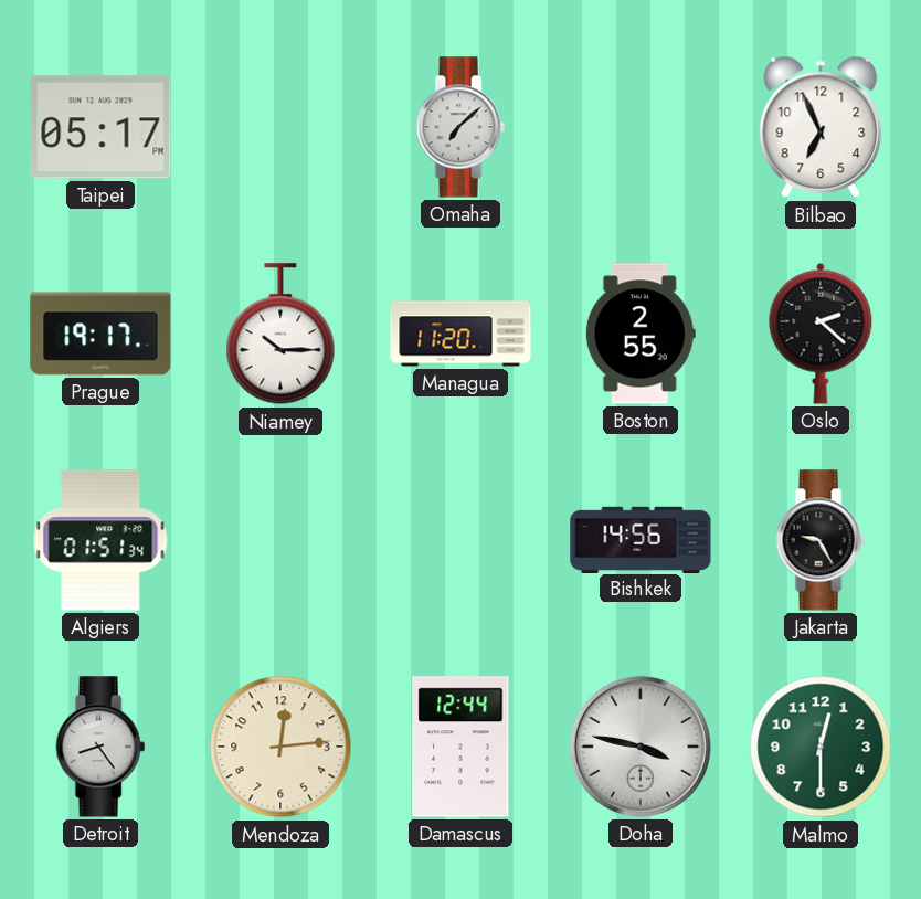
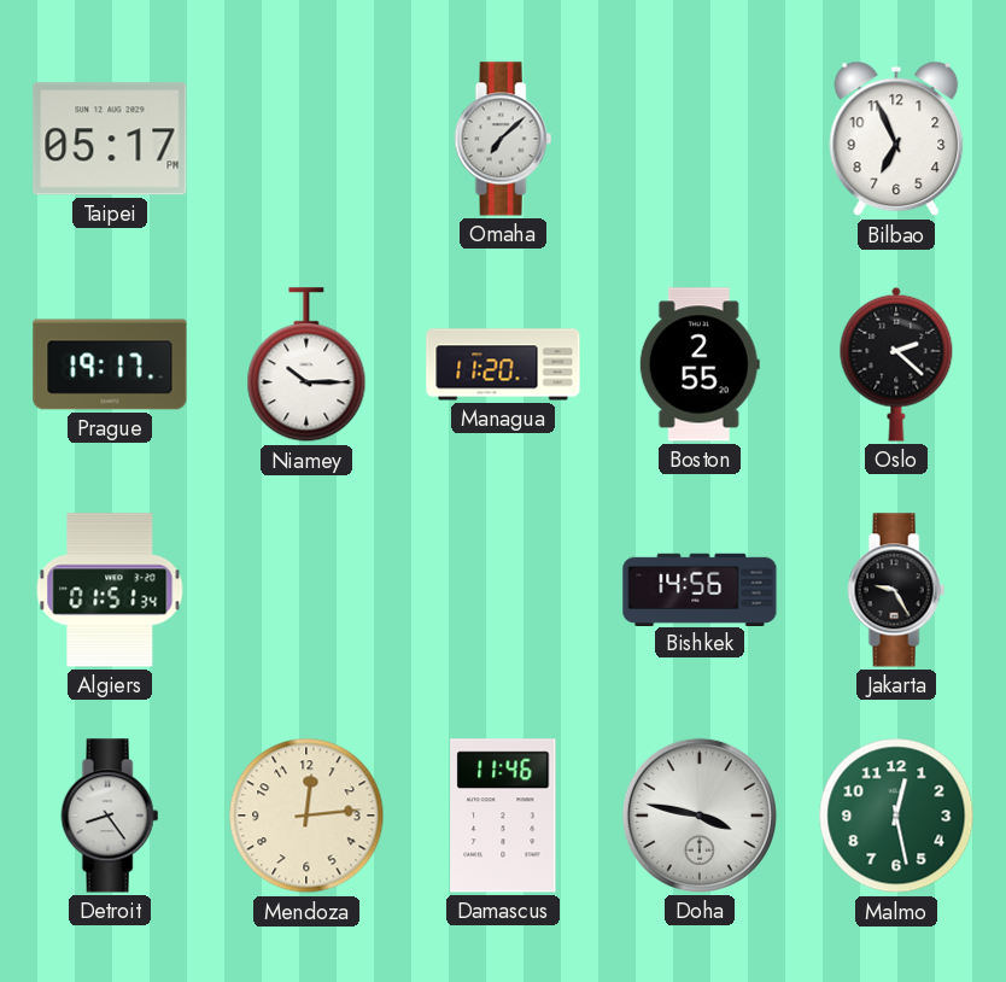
Damascus: 12:44 -> 11:46 (503, 816)
Malmo: 12:30 -> 12:28 (896, 816)
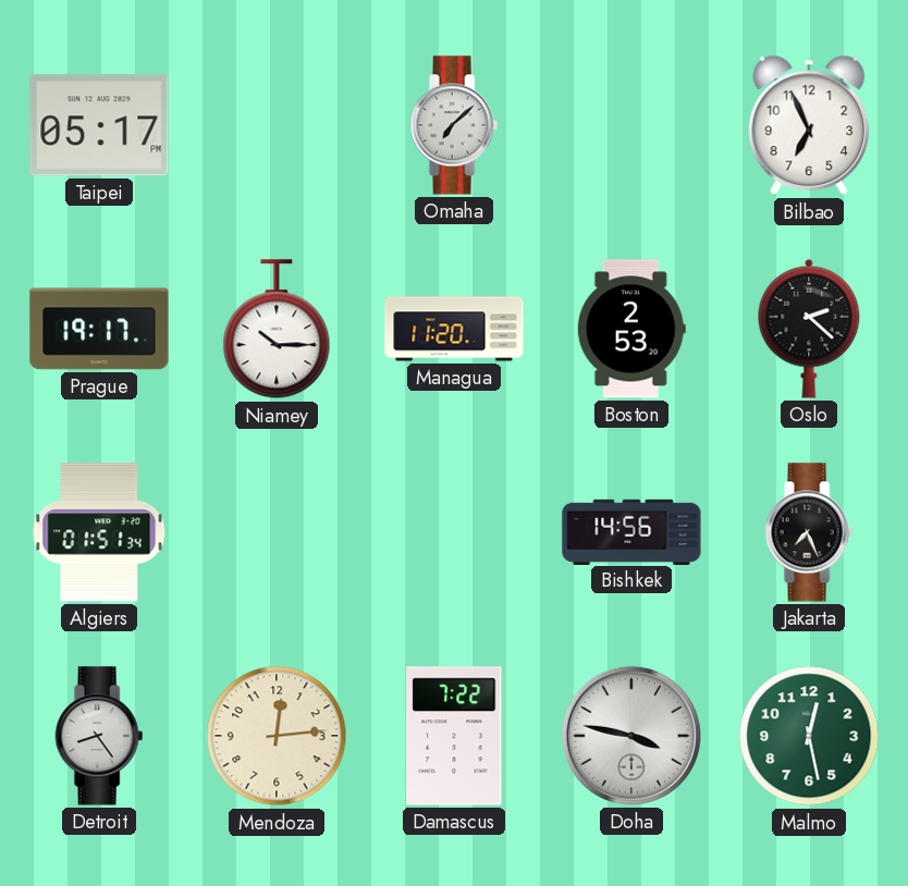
Boston: 2:55 -> 2:53 (631, 329)
Jakarta: 9:25 -> 7:26 (809, 532)
Damascus: 11:46 -> 7:22 (454, 736)
